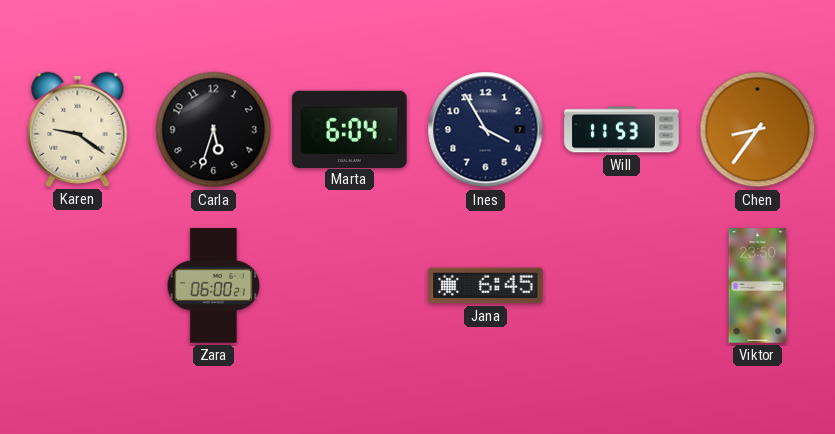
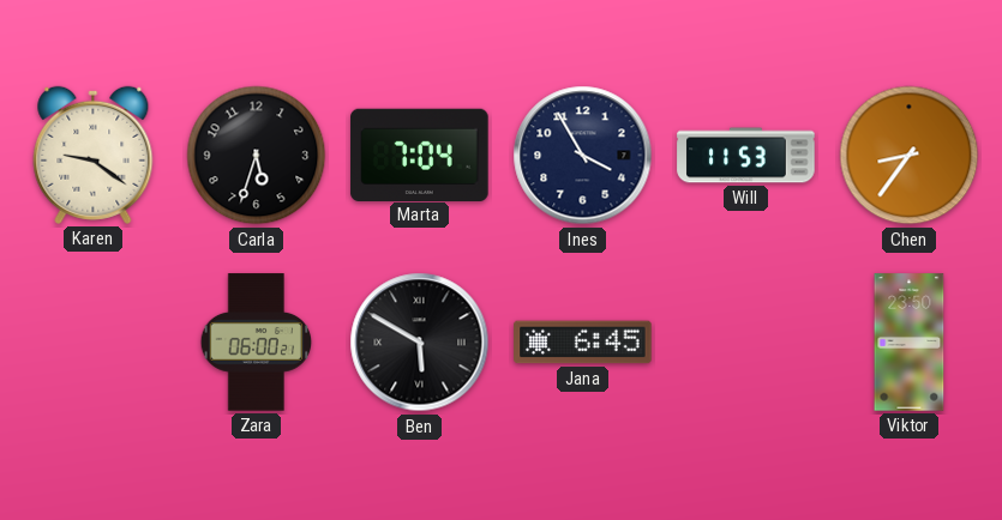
Marta: 6:04 -> 7:04 (420, 155)
Ben: none -> 5:50 (420, 343)
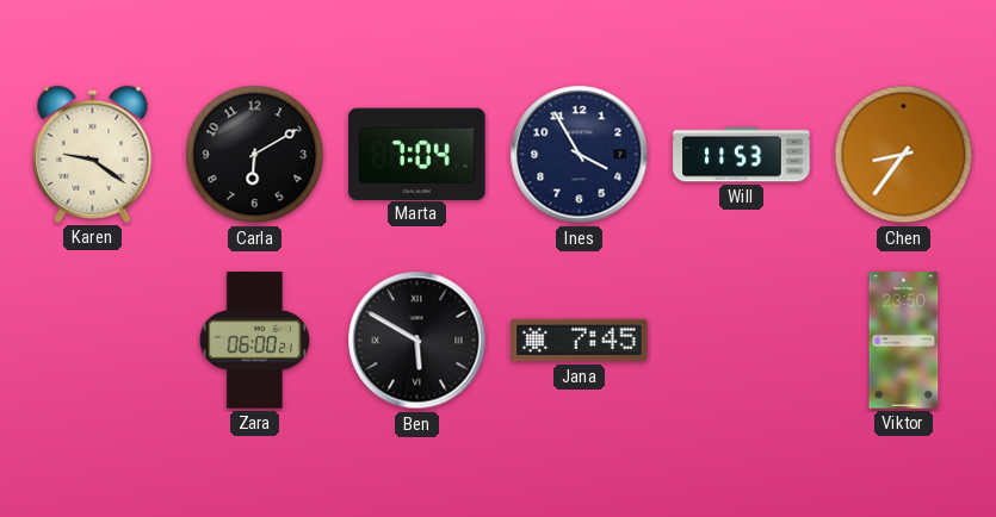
Carla: 5:33 -> 6:10 (255, 155)
Jana: 6:45 -> 7:45 (580, 341)
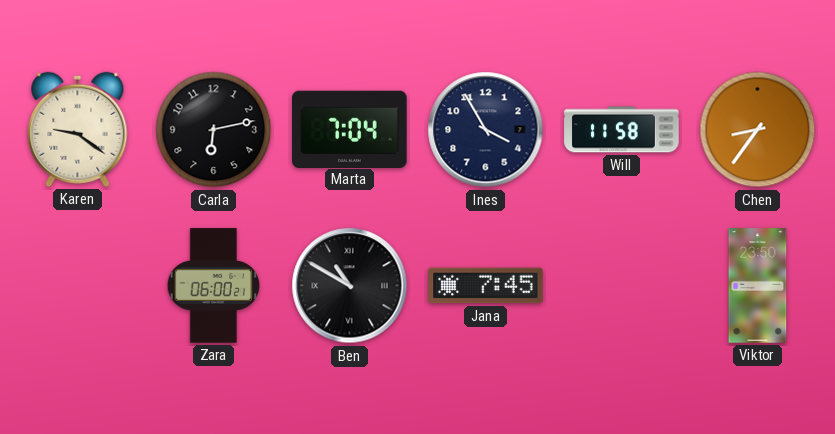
Carla: 6:10 -> 6:13 (214, 130)
Will: 11:53 -> 11:58 (622, 130)
Ben: 5:50 -> 10:50 (350, 286)
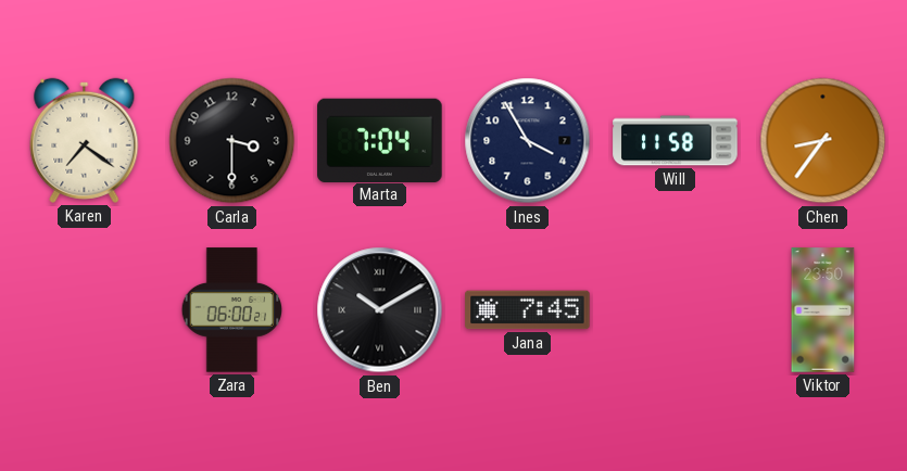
Karen: 9:21 -> 7:21 (85, 140)
Carla: 6:13 -> 3:30 (232, 141)
Ben: 10:50 -> 10:10 (380, 310)
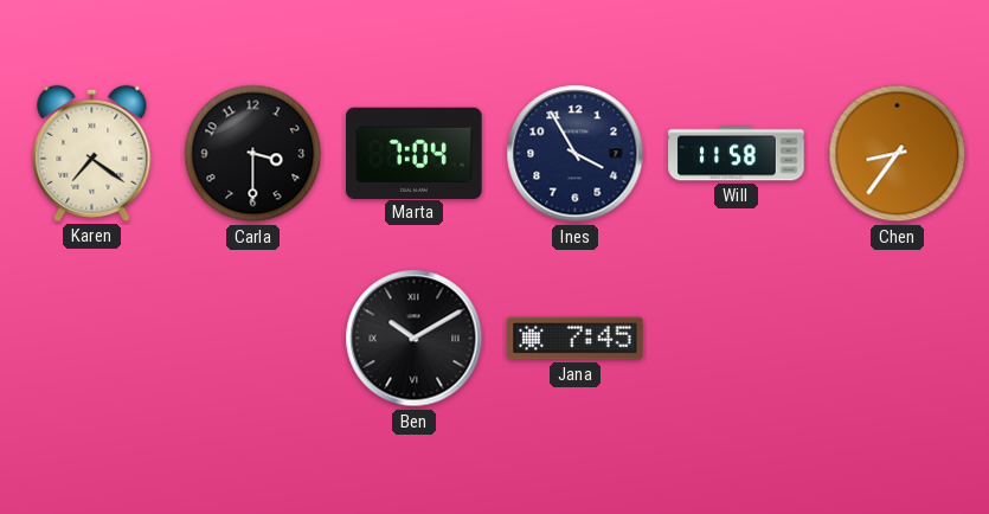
Zara: 06:00 -> none (231, 310)
Viktor: 23:50 -> none (823, 310)
